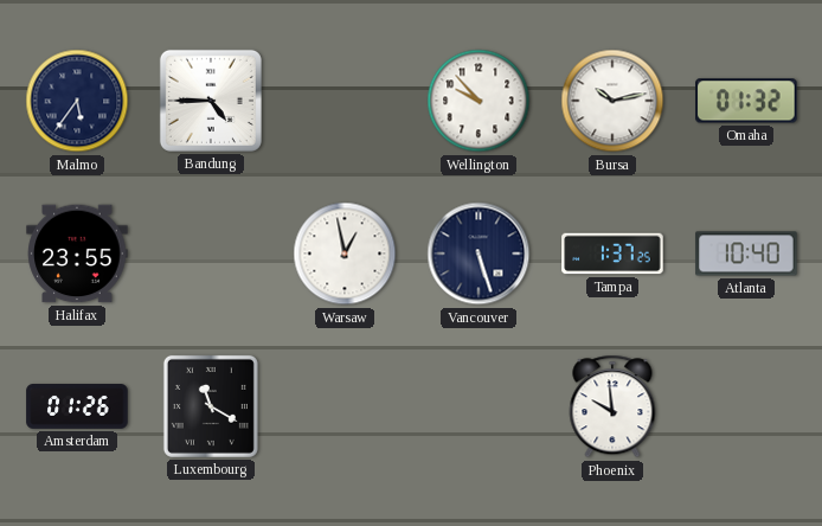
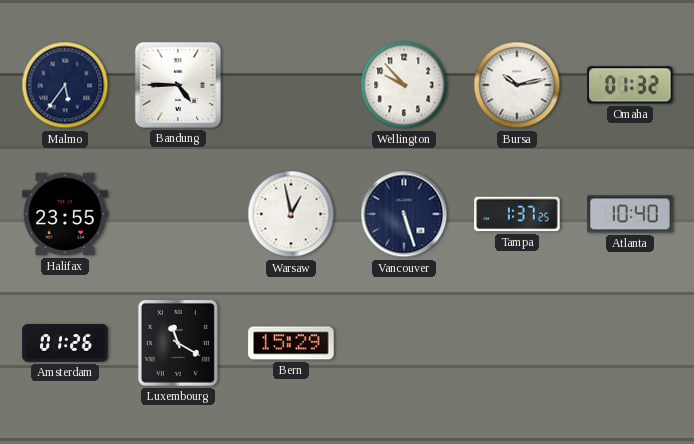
Bern: none -> 15:29 (291, 343)
Phoenix: 9:59 -> none (612, 406)
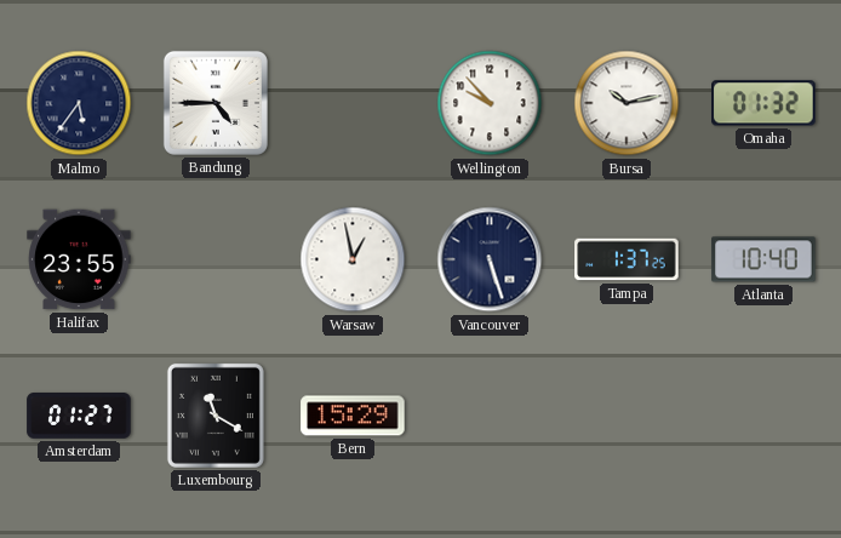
Amsterdam: 01:26 -> 01:27 (79, 417)
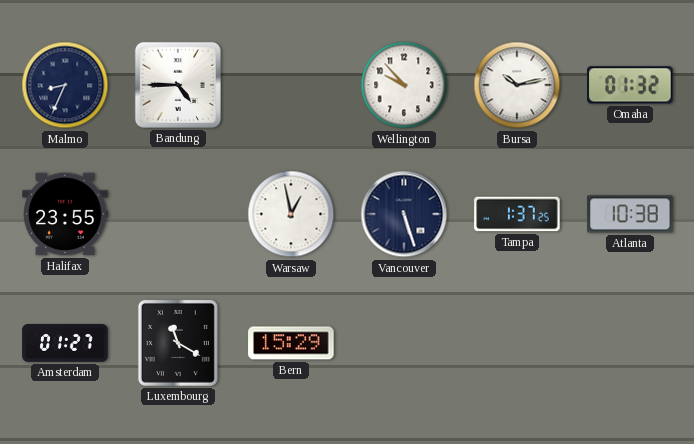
Malmo: 5:36 -> 8:34 (65, 85)
Atlanta: 10:40 -> 10:38 (630, 214)
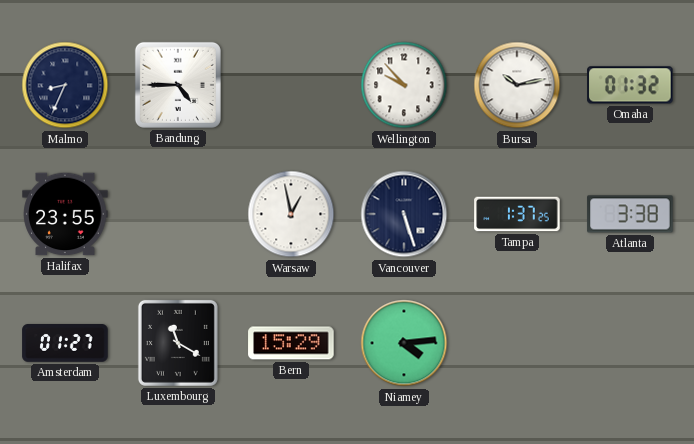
Atlanta: 10:38 -> 3:38 (630, 214)
Niamey: none -> 4:14 (404, 343)
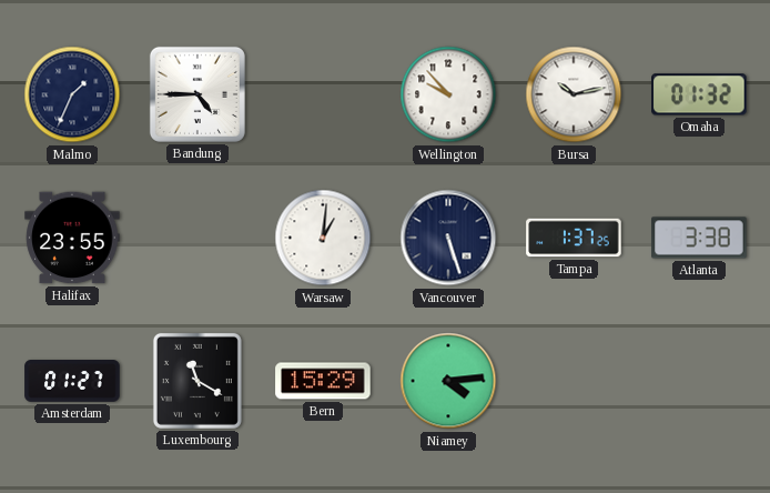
Malmo: 8:34 -> 1:34 (72, 94)
Warsaw: 12:58 -> 1:01 (323, 238)
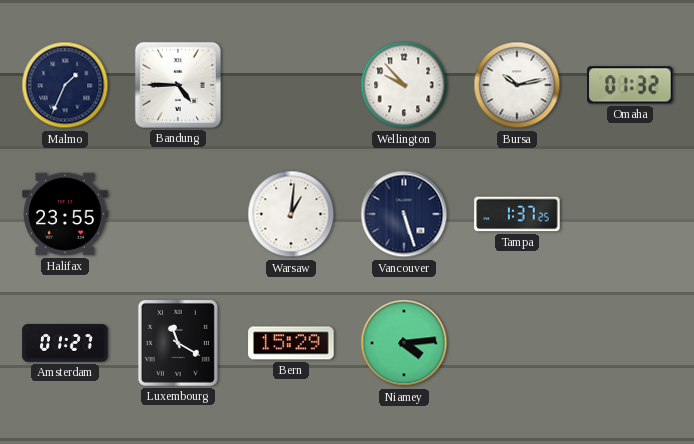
Atlanta: 3:38 -> none (699, 238)
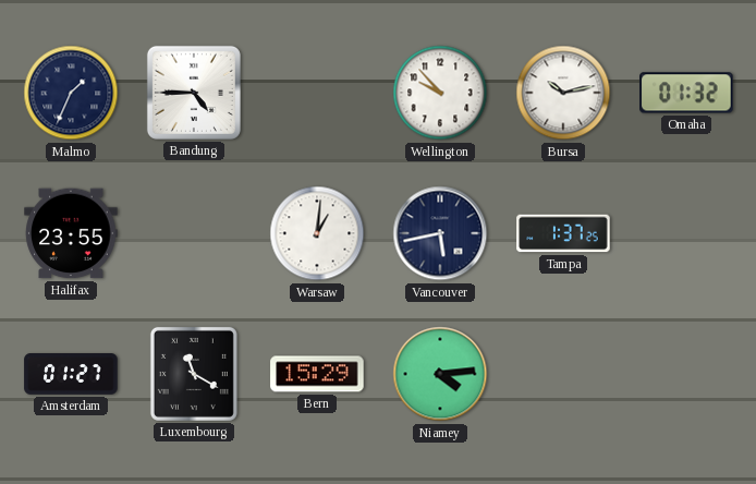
Vancouver: 5:27 -> 5:43 (440, 233)
